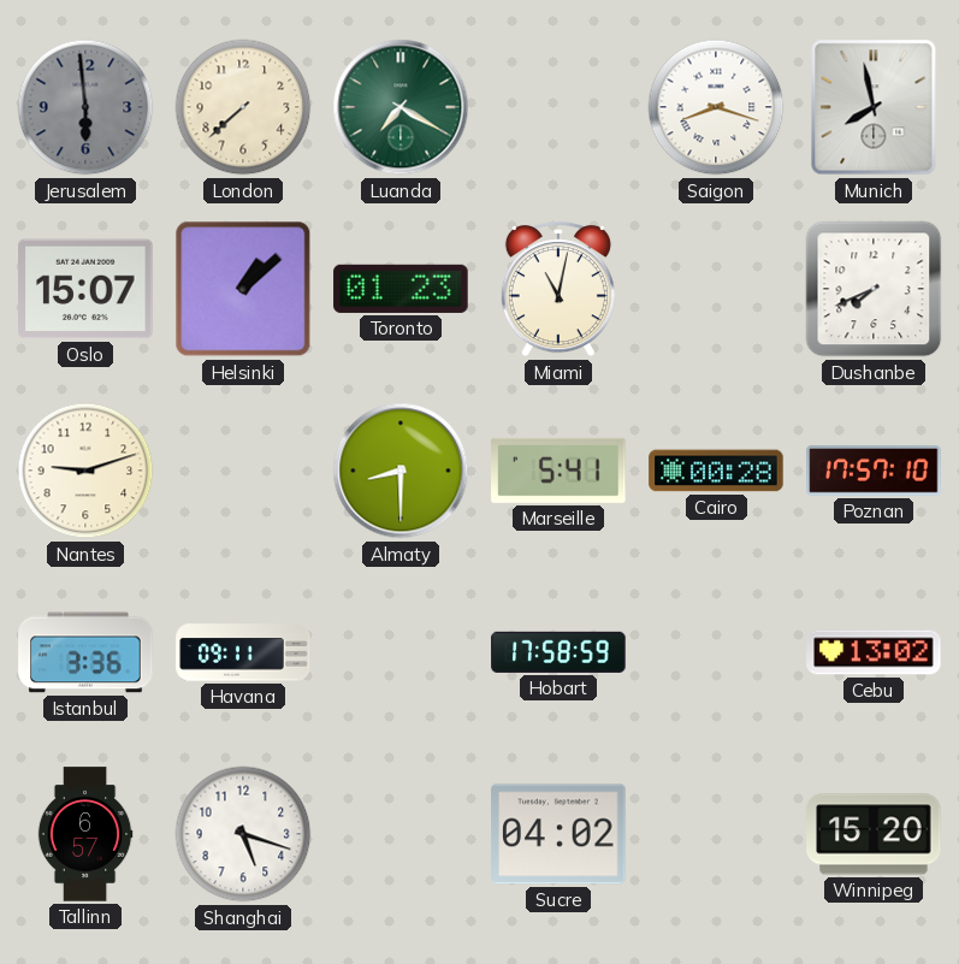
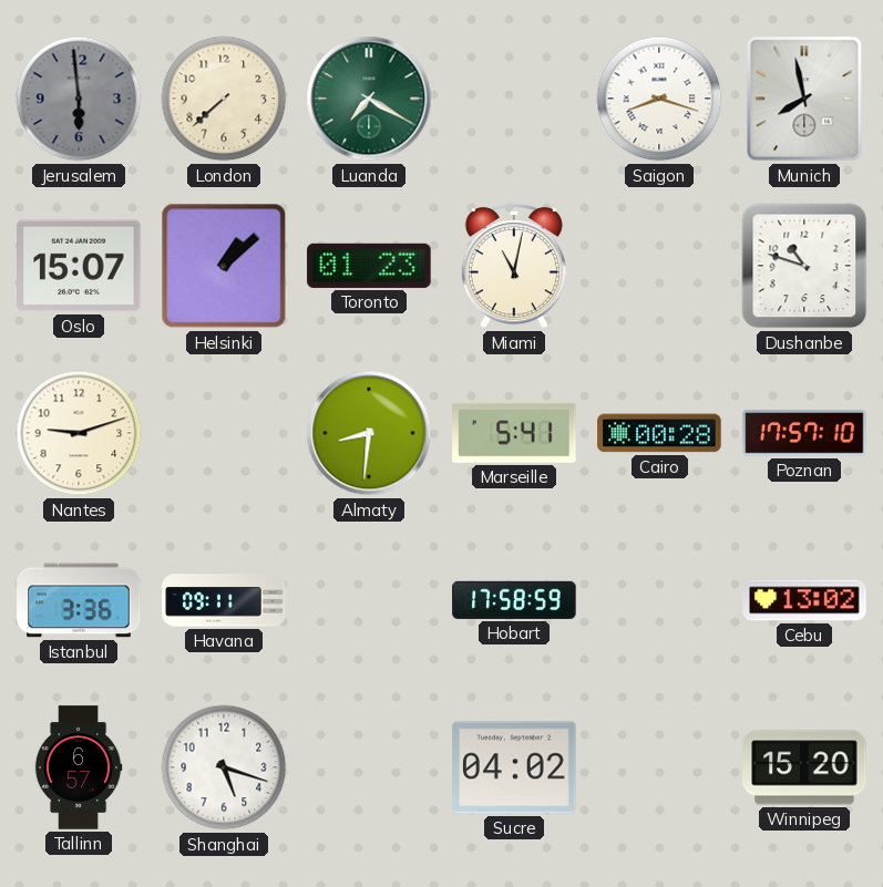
Dushanbe: 7:41 -> 10:48 (804, 266)
Almaty: 8:30 -> 8:31 (369, 433)
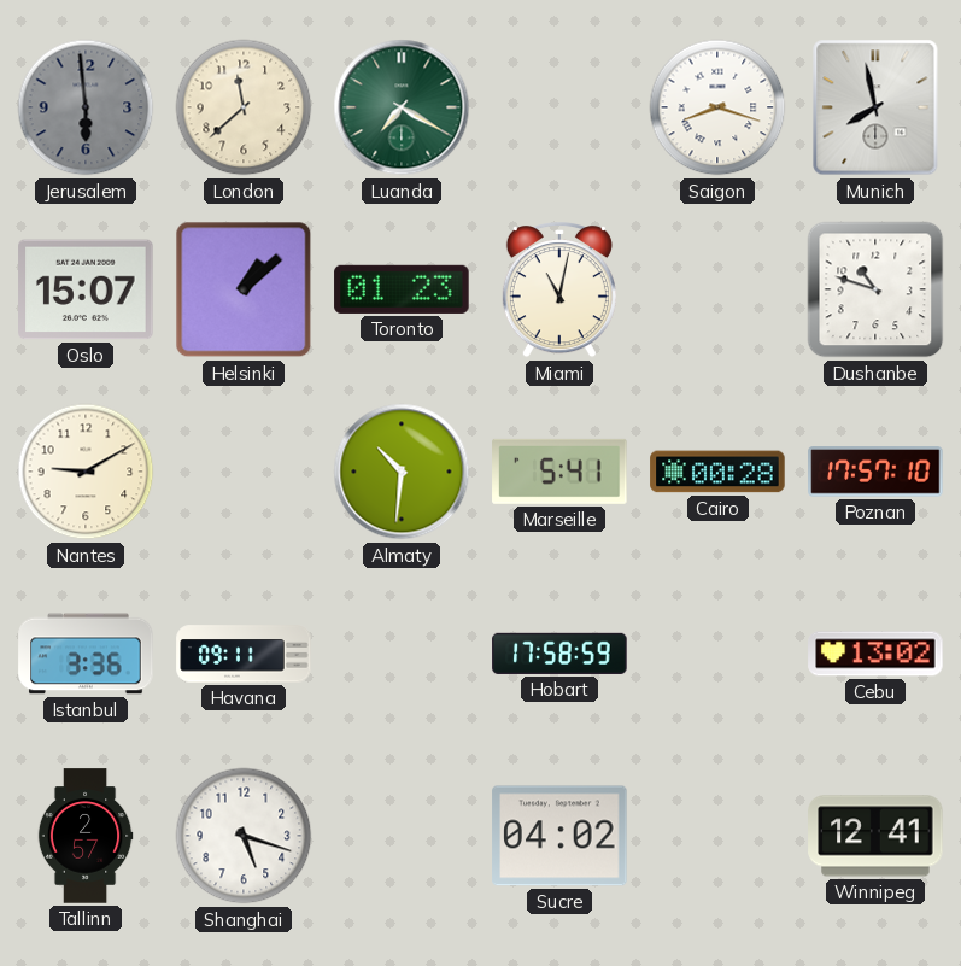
London: 7:38 -> 11:38 (244, 107)
Nantes: 9:12 -> 9:10 (86, 472)
Almaty: 8:31 -> 10:31 (402, 472)
Tallinn: 6:57 -> 2:57 (86, 836)
Winnipeg: 15:20 -> 12:41 (875, 836)
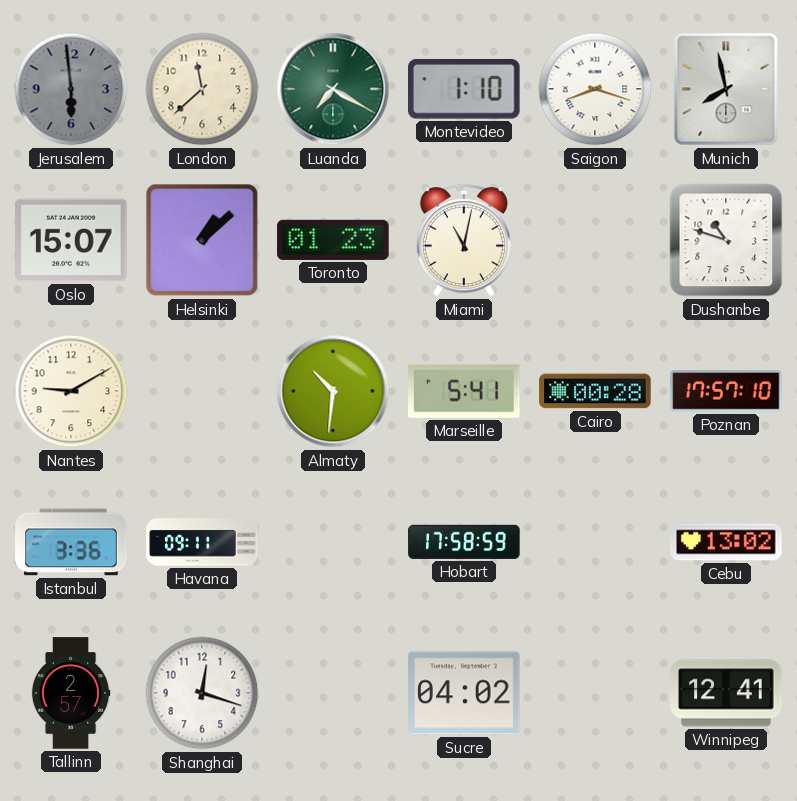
Montevideo: none -> 1:10 (465, 90)
Shanghai: 5:18 -> 12:18 (202, 693)
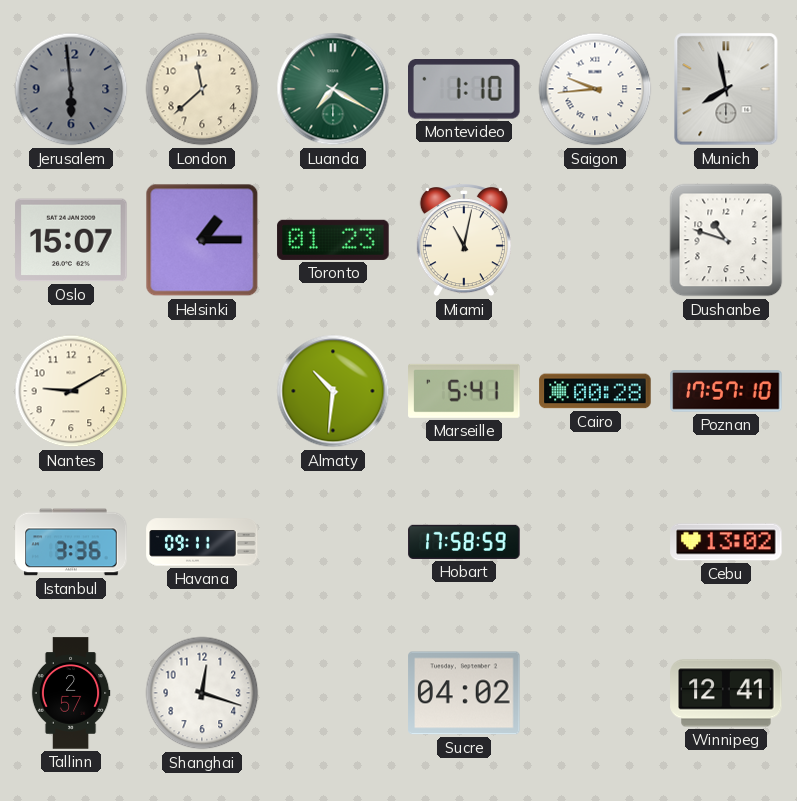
Saigon: 8:18 -> 9:44 (595, 89)
Helsinki: 1:08 -> 1:15 (202, 240)
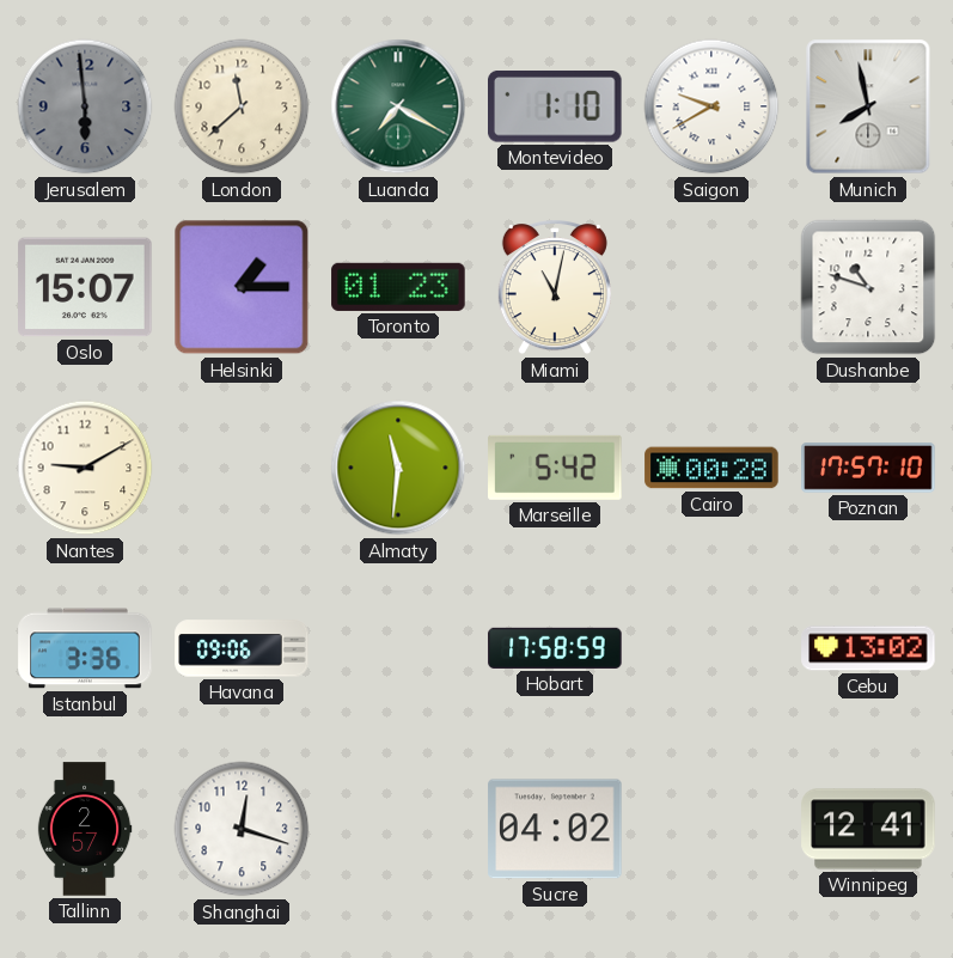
Saigon: 9:44 -> 9:40 (711, 106)
Almaty: 10:31 -> 11:31 (398, 468)
Marseille: 5:41 -> 5:42 (555, 468)
Havana: 09:11 -> 09:06 (242, 648)
